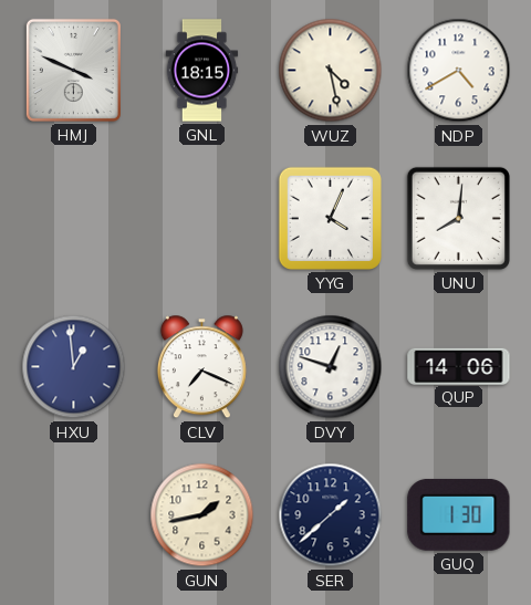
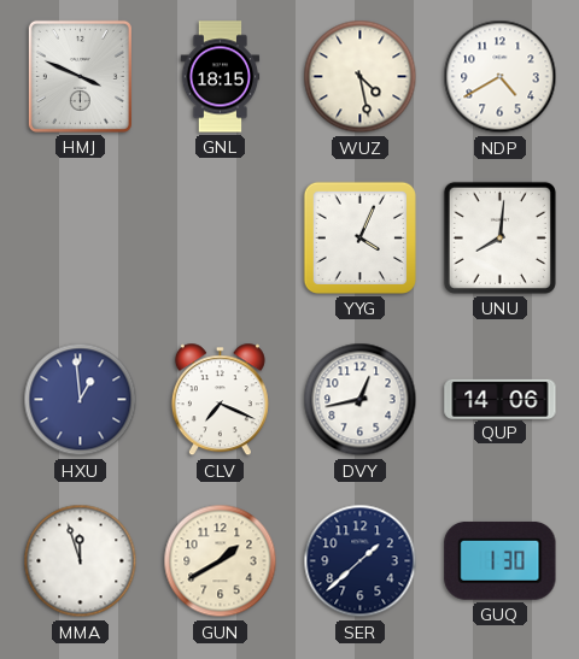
DVY: 12:48 -> 12:43 (361, 400)
MMA: none -> 11:57 (81, 561)
GUN: 1:43 -> 1:40 (221, 561)
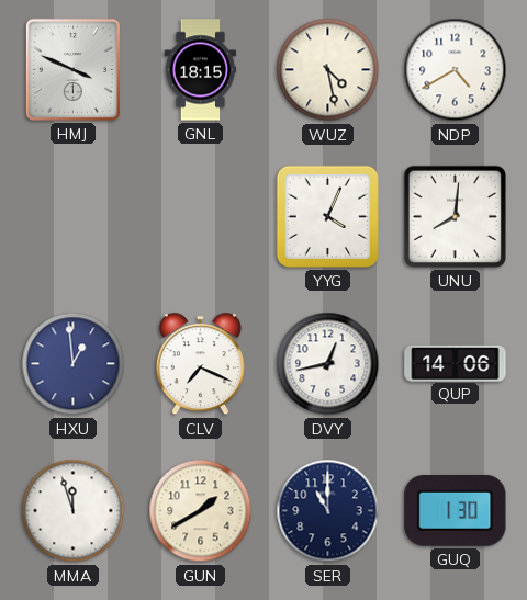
SER: 1:38 -> 11:00 (328, 511)
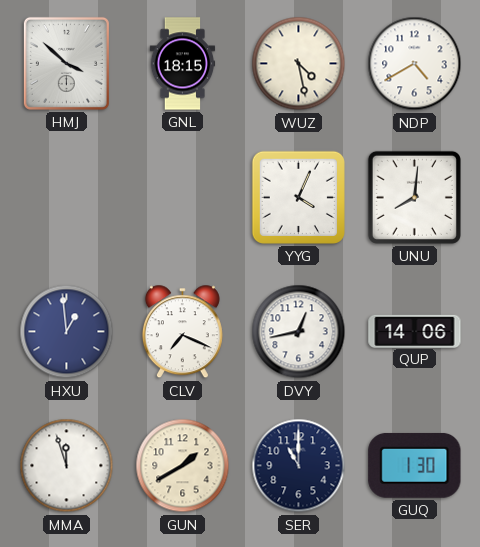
HMJ: 3:49 -> 3:52 (66, 63)
